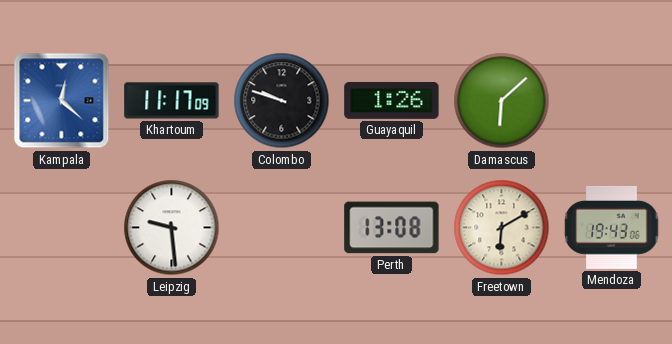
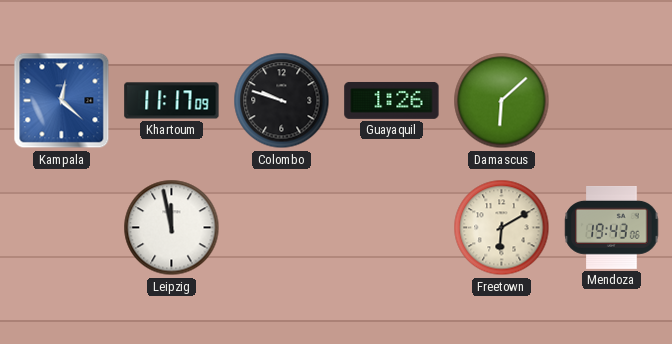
Leipzig: 9:29 -> 11:58 (172, 228)
Perth: 13:08 -> none (392, 228)
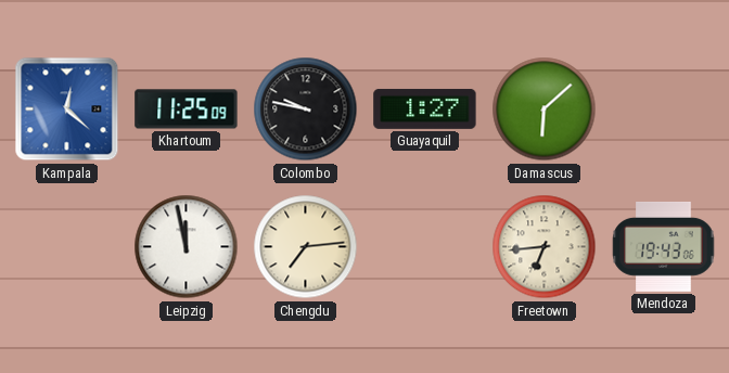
Khartoum: 11:17 -> 11:25 (187, 110)
Colombo: 9:48 -> 9:47 (306, 110)
Guayaquil: 1:26 -> 1:27 (425, 108)
Chengdu: none -> 7:14 (306, 247)
Freetown: 6:10 -> 6:44 (545, 247)
